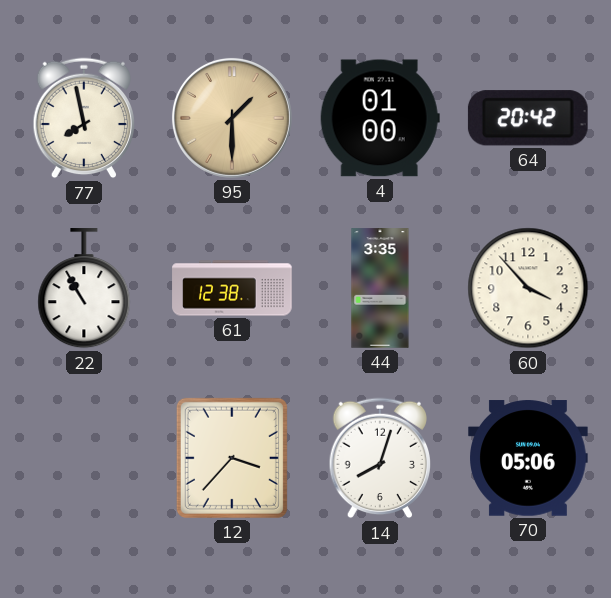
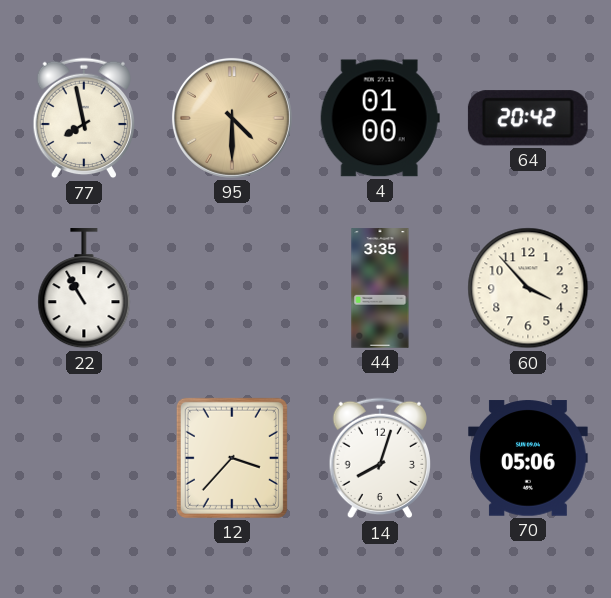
95: 1:30 -> 4:30 (232, 118)
61: 12:38 -> none (232, 288)
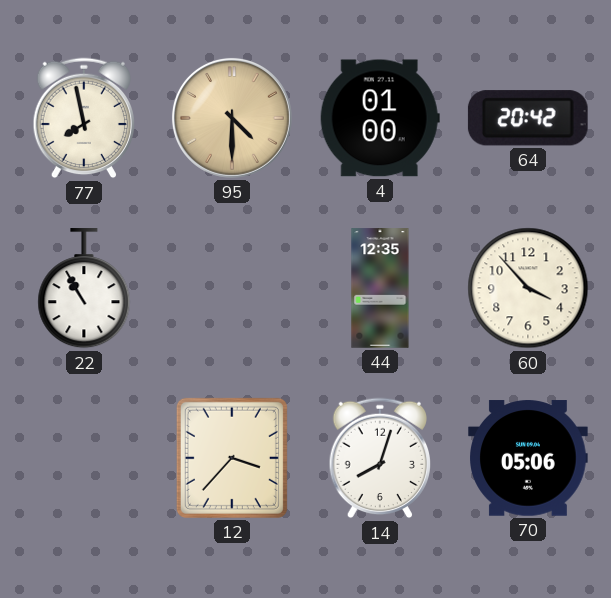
44: 3:35 -> 12:35 (380, 288)
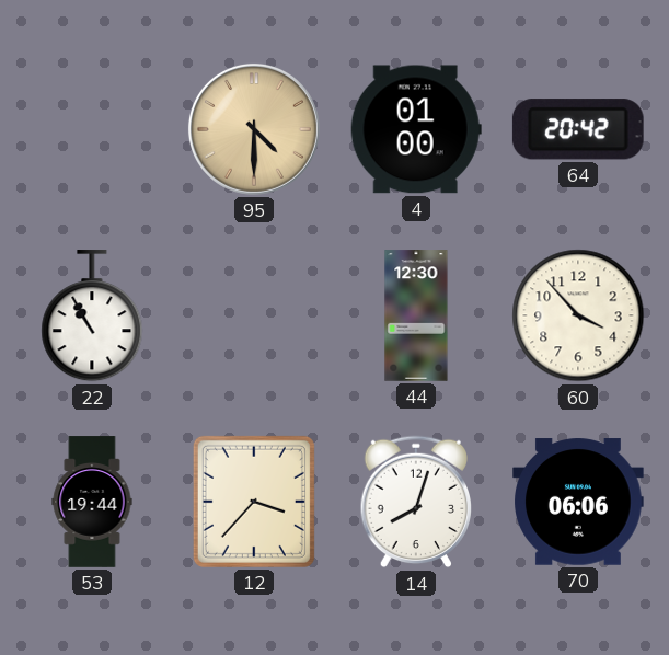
77: 7:58 -> none (83, 118)
44: 12:35 -> 12:30 (416, 315)
53: none -> 19:44 (92, 502)
70: 05:06 -> 06:06 (578, 502)
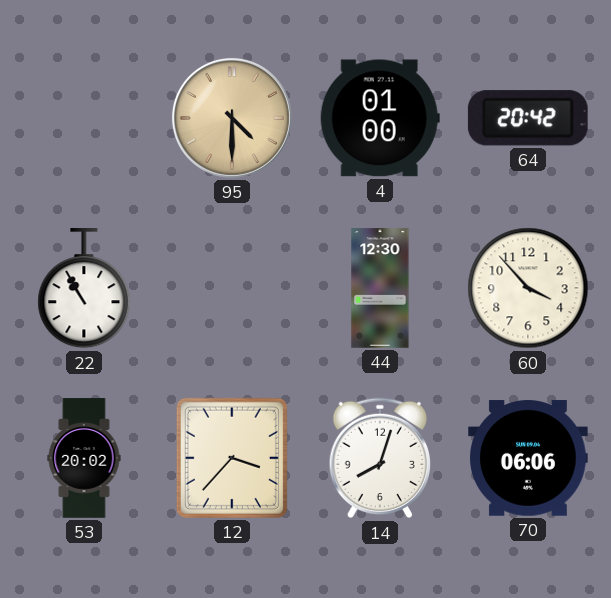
53: 19:44 -> 20:02 (84, 458)
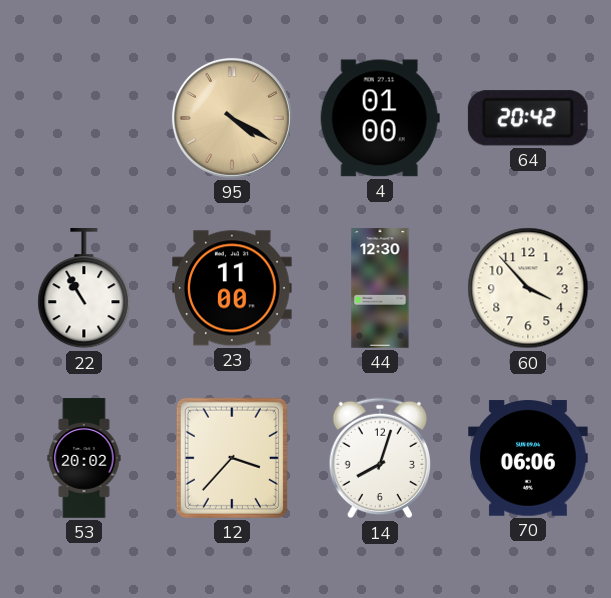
95: 4:30 -> 4:20 (232, 118)
23: none -> 11:00 (233, 288)
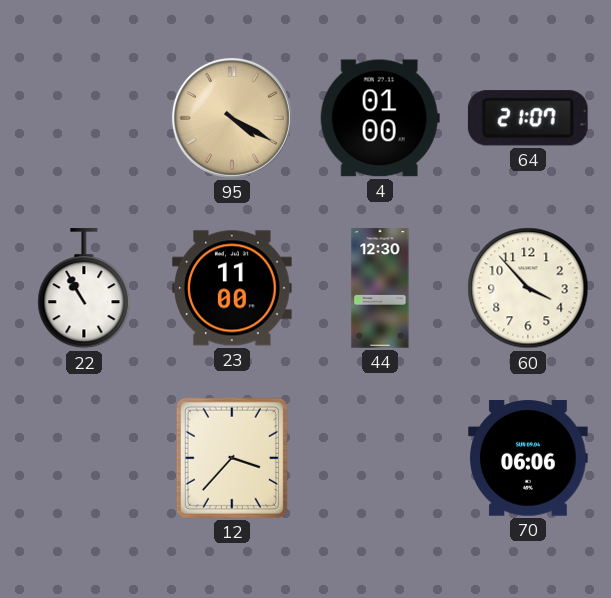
64: 20:42 -> 21:07 (528, 118)
53: 20:02 -> none (84, 458)
14: 8:03 -> none (379, 458)
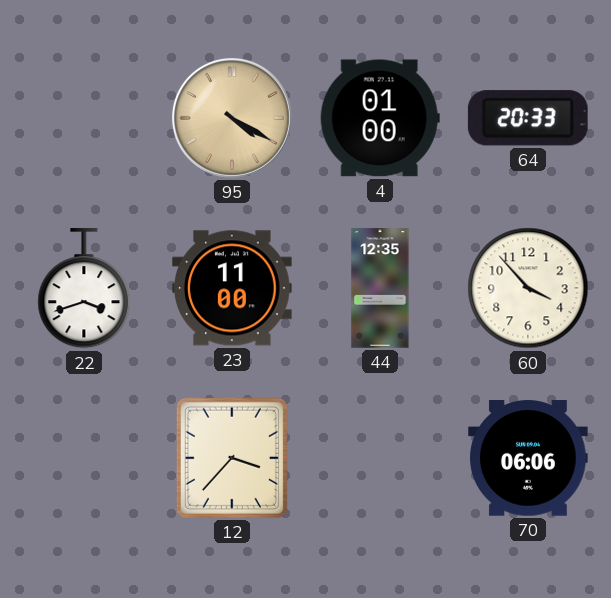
64: 21:07 -> 20:33 (528, 118)
22: 10:55 -> 3:42 (84, 289)
44: 12:30 -> 12:35 (380, 288)
